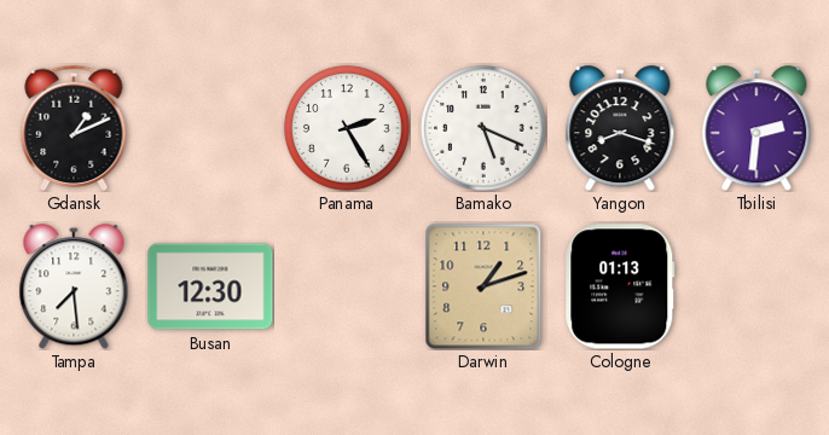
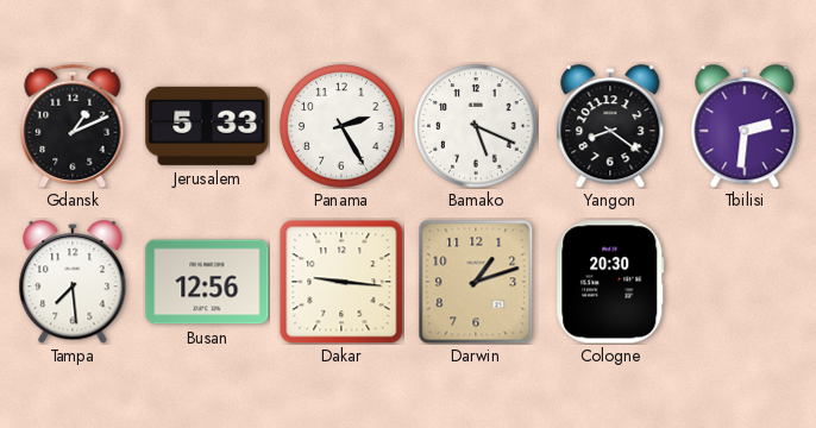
Jerusalem: none -> 5:33 (207, 126)
Yangon: 8:18 -> 8:21 (610, 126)
Busan: 12:30 -> 12:56 (207, 282)
Dakar: none -> 9:16 (341, 282)
Cologne: 01:13 -> 20:30 (610, 282)
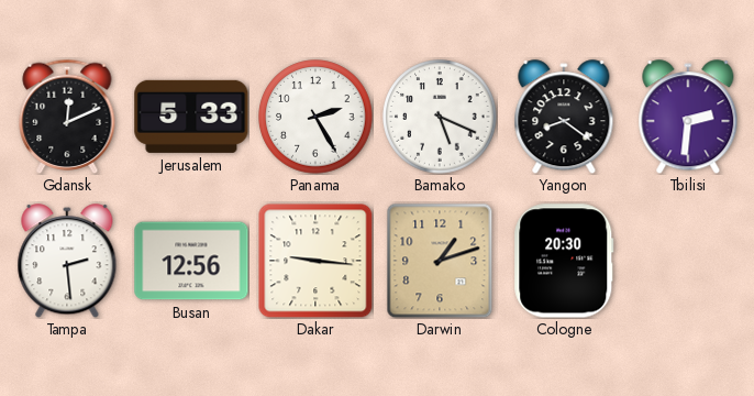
Gdansk: 1:11 -> 12:11 (67, 116)
Tampa: 7:29 -> 2:29 (67, 261)
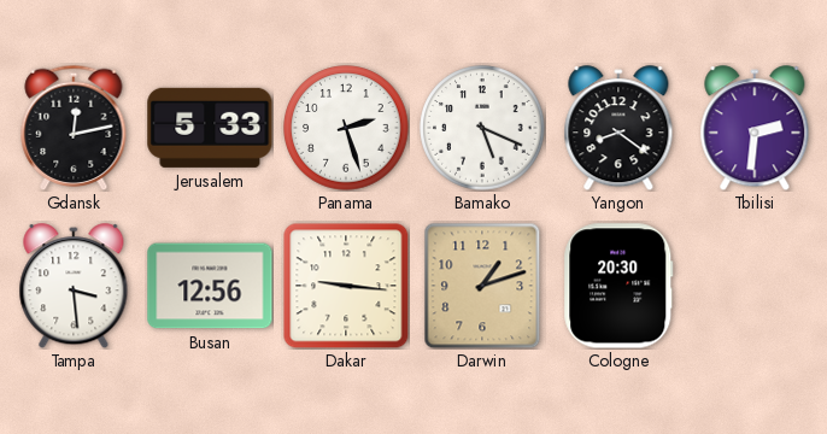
Gdansk: 12:11 -> 12:13 (74, 127)
Panama: 2:25 -> 2:27 (346, 128)
Tampa: 2:29 -> 3:29 (74, 286)
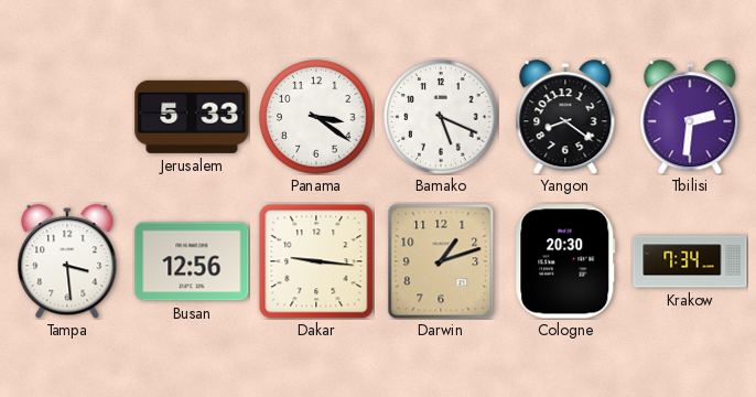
Gdansk: 12:13 -> none (74, 127)
Panama: 2:27 -> 3:21 (316, 117)
Krakow: none -> 7:34 (690, 261)
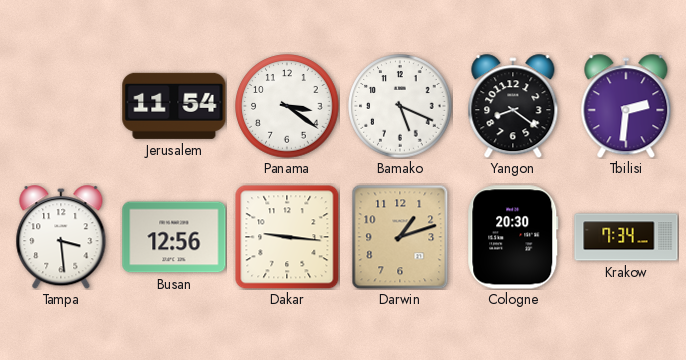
Jerusalem: 5:33 -> 11:54 (174, 106)
